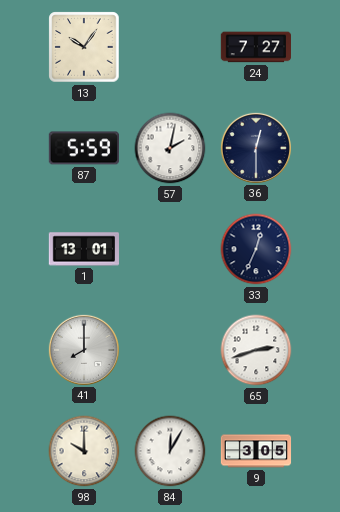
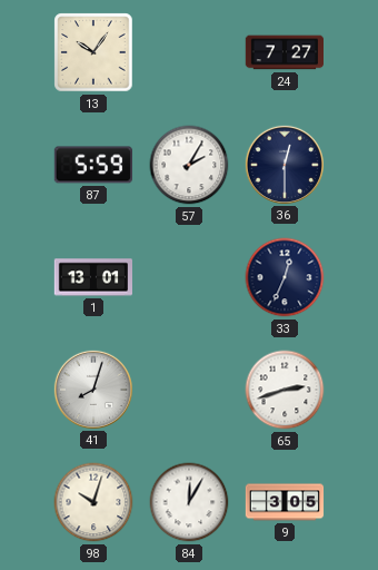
57: 2:02 -> 2:05 (189, 165)
41: 8:00 -> 8:03 (92, 389)
98: 10:00 -> 10:03 (93, 502)
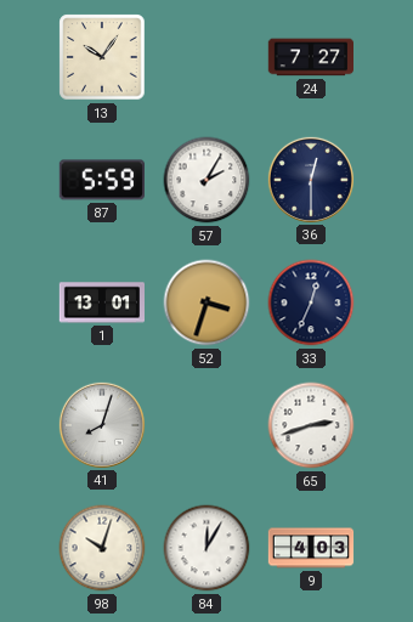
52: none -> 3:33 (206, 302)
9: 3:05 -> 4:03 (311, 548)
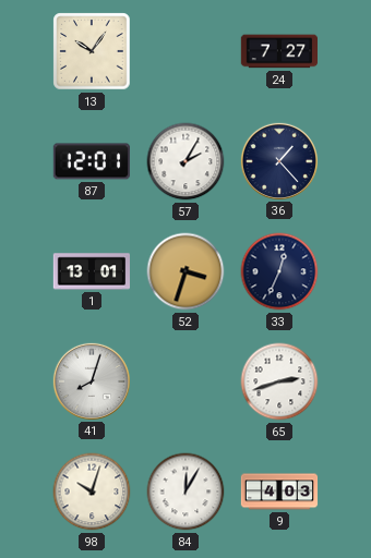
87: 5:59 -> 12:01 (91, 161)
36: 12:30 -> 1:23 (278, 160)
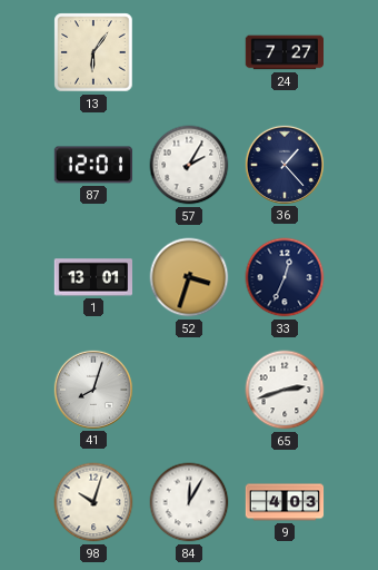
13: 10:06 -> 6:06 (93, 52)
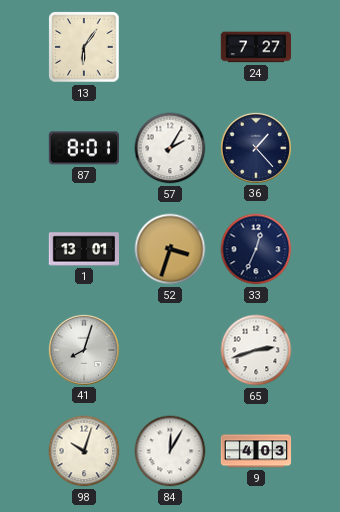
87: 12:01 -> 8:01 (83, 148)
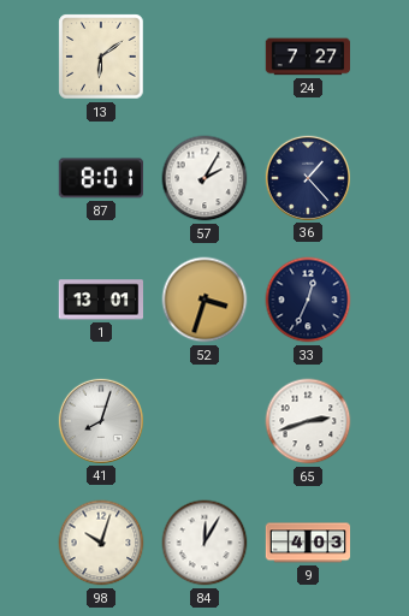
13: 6:06 -> 6:09 (101, 57)
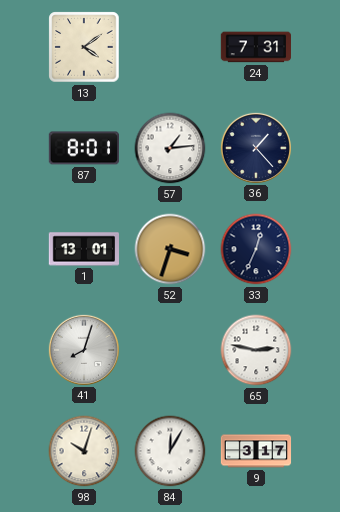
13: 6:09 -> 4:09 (84, 47)
24: 7:27 -> 7:31 (255, 47)
57: 2:05 -> 1:14 (170, 148)
65: 2:42 -> 2:47 (256, 350)
9: 4:03 -> 3:17 (256, 451)
